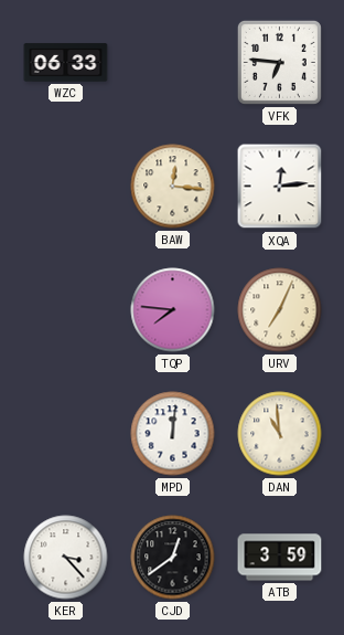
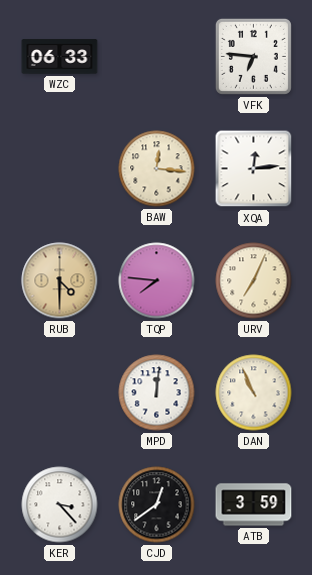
RUB: none -> 4:30 (60, 281)
DAN: 10:59 -> 10:56 (254, 393)
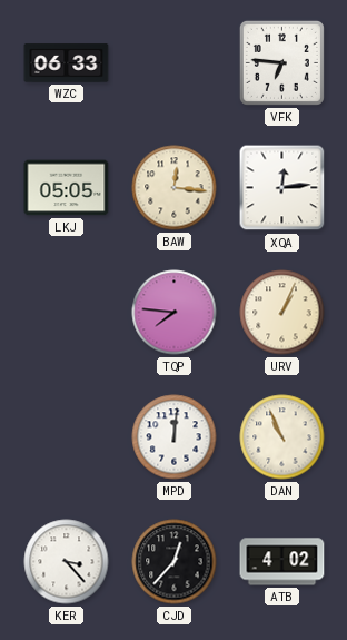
LKJ: none -> 05:05 (67, 188)
RUB: 4:30 -> none (60, 281)
URV: 7:04 -> 1:04 (282, 313)
CJD: 12:39 -> 12:37 (175, 562)
ATB: 3:59 -> 4:02 (282, 562)
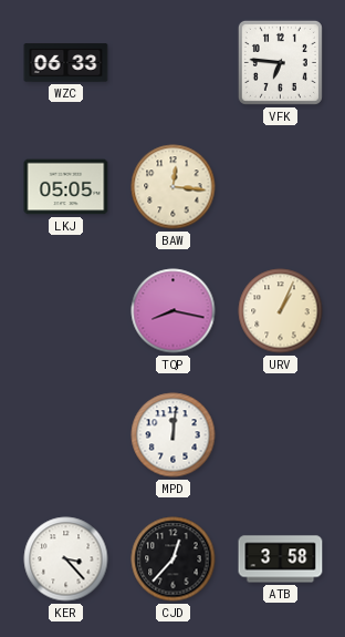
XQA: 12:14 -> none (282, 188)
TQP: 7:46 -> 8:17 (174, 311)
DAN: 10:56 -> none (282, 437)
ATB: 4:02 -> 3:58 (281, 559)
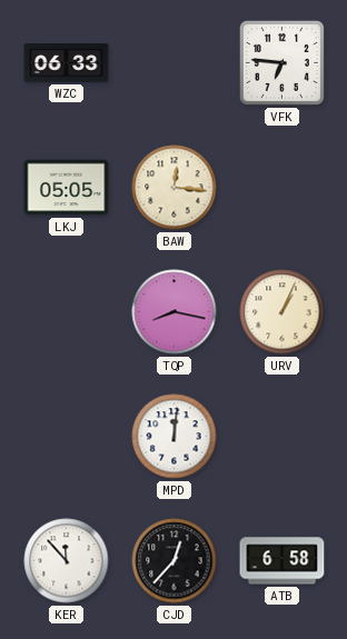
KER: 3:23 -> 11:53 (67, 561)
ATB: 3:58 -> 6:58 (282, 561)
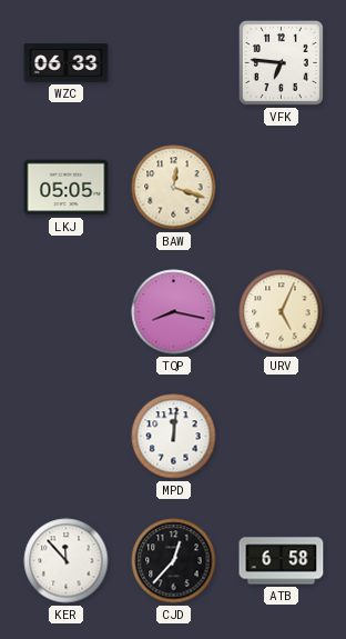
BAW: 12:16 -> 12:18 (174, 188)
URV: 1:04 -> 5:04 (282, 312)
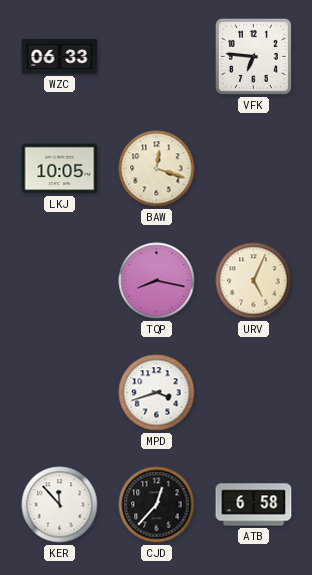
LKJ: 05:05 -> 10:05 (60, 169)
MPD: 12:01 -> 3:42 (157, 393)
